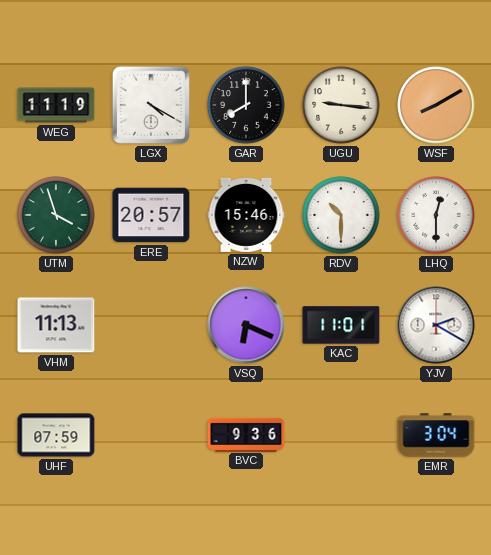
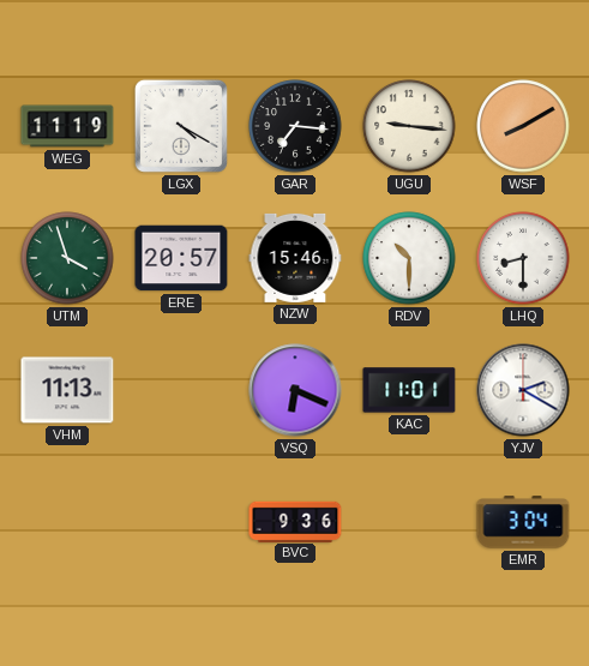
GAR: 8:00 -> 7:16 (295, 126)
LHQ: 12:30 -> 8:30 (523, 258)
UHF: 07:59 -> none (56, 435)
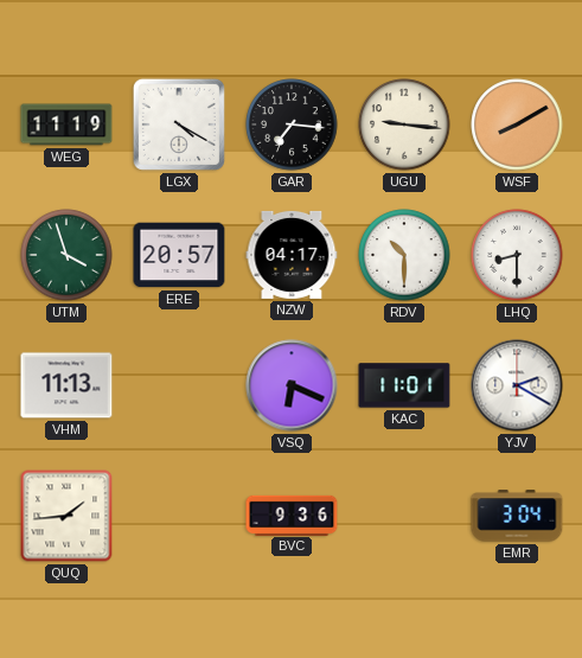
NZW: 15:46 -> 04:17 (292, 255)
QUQ: none -> 1:44 (66, 516)
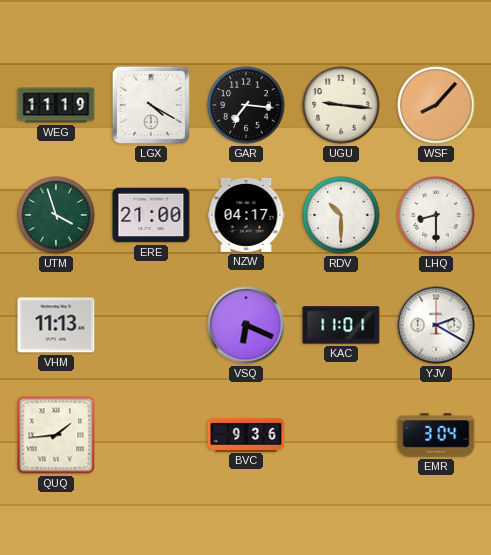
WSF: 8:10 -> 8:07 (436, 105)
ERE: 20:57 -> 21:00 (151, 215)
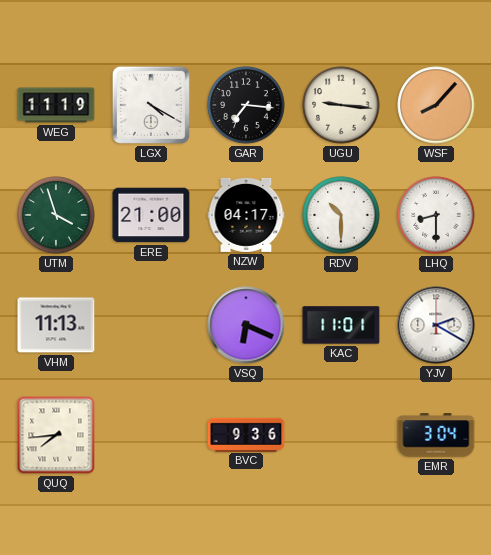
QUQ: 1:44 -> 7:44 (56, 435)
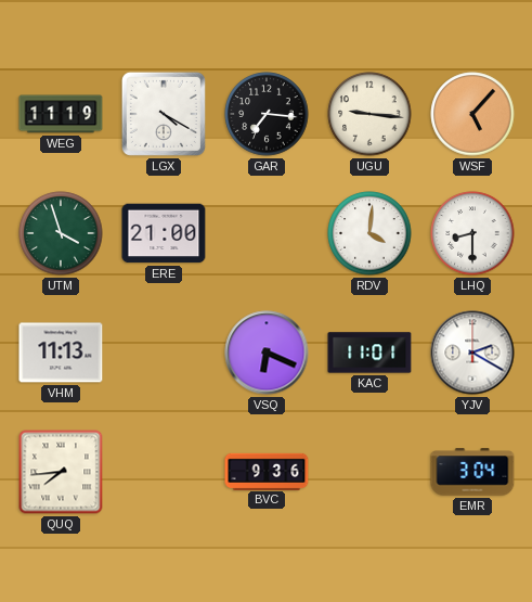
WSF: 8:07 -> 5:07 (472, 114)
NZW: 04:17 -> none (246, 215)
RDV: 10:30 -> 4:01 (369, 233)
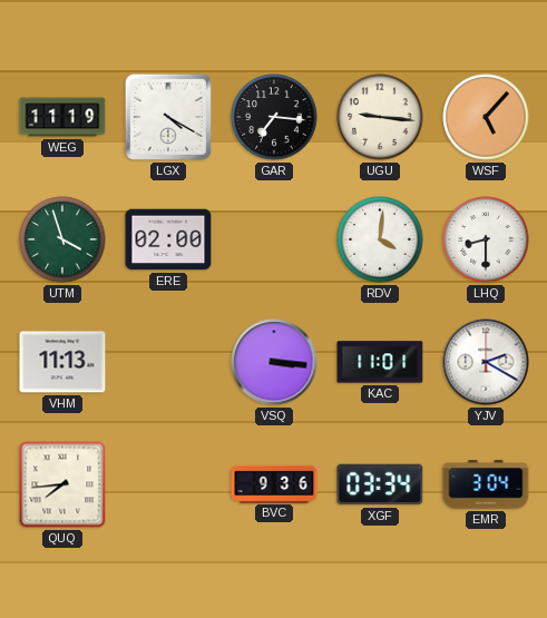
ERE: 21:00 -> 02:00 (168, 239)
VSQ: 6:19 -> 3:16 (274, 362)
XGF: none -> 03:34 (380, 484)
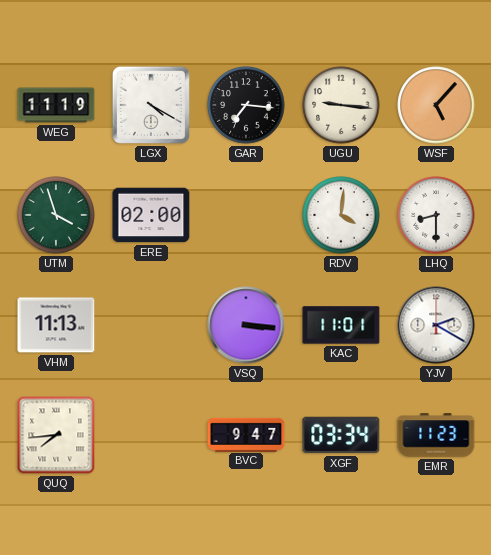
BVC: 9:36 -> 9:47 (246, 434)
EMR: 3:04 -> 11:23 (436, 435)
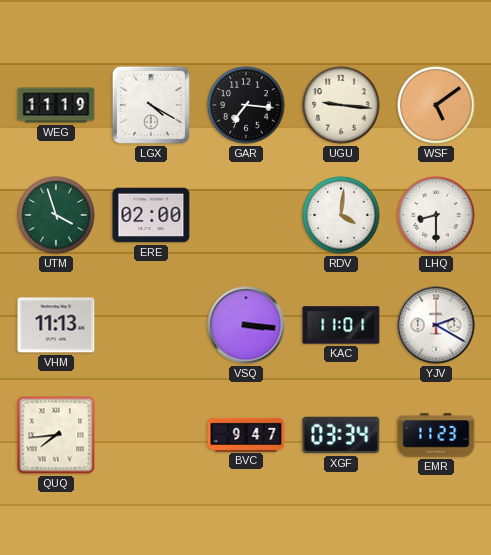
WSF: 5:07 -> 5:09 (436, 105)
